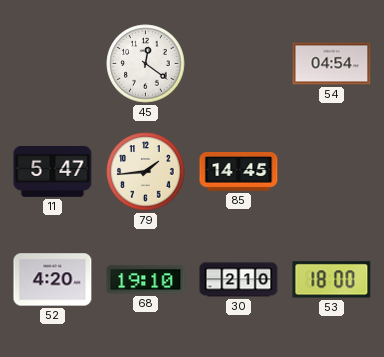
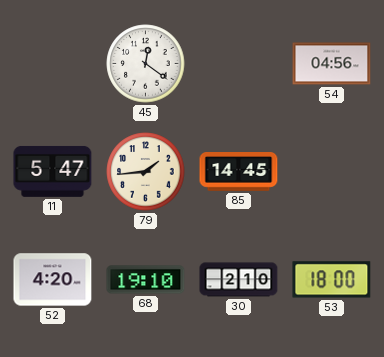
54: 04:54 -> 04:56 (332, 64)
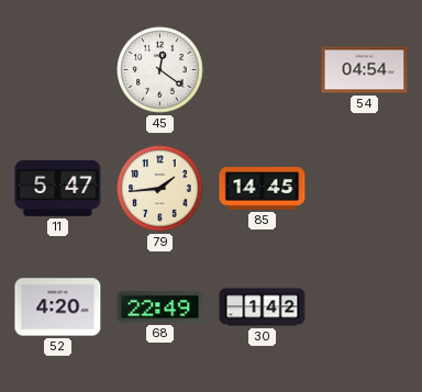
54: 04:56 -> 04:54 (365, 70)
68: 19:10 -> 22:49 (160, 307)
30: 2:10 -> 1:42 (263, 307)
53: 18:00 -> none (332, 280)
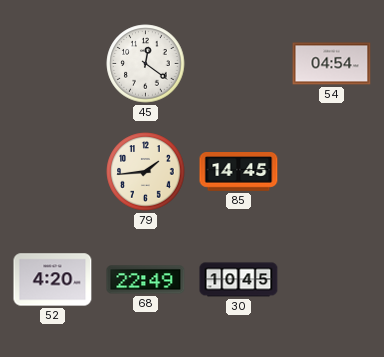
11: 5:47 -> none (58, 188)
30: 1:42 -> 10:45 (239, 280)
